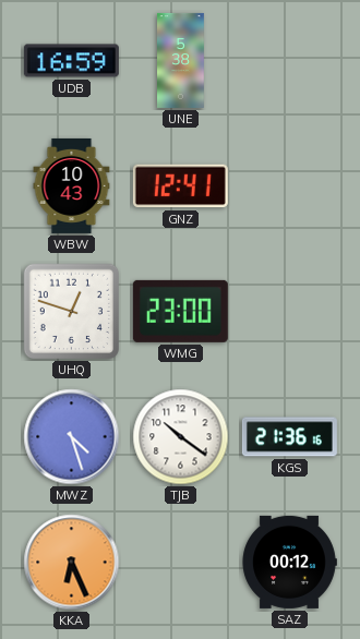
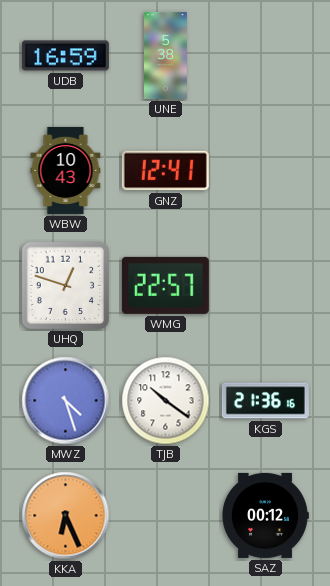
WMG: 23:00 -> 22:57 (165, 285)
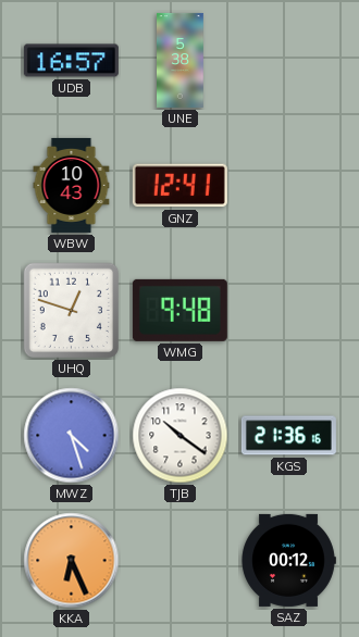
UDB: 16:59 -> 16:57 (71, 61)
WMG: 22:57 -> 9:48 (179, 310)
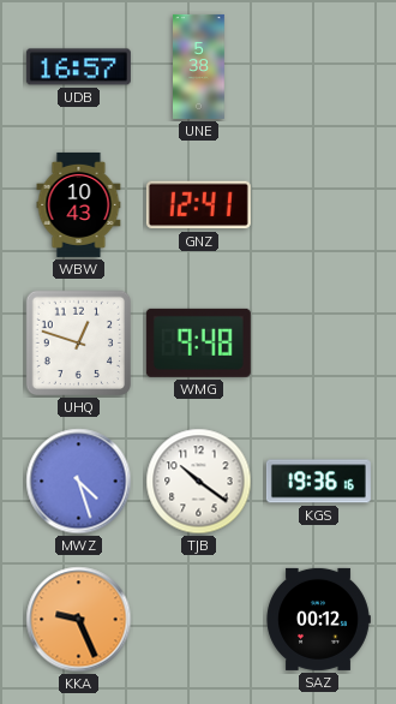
KGS: 21:36 -> 19:36 (318, 482)
KKA: 6:26 -> 9:26 (79, 620)
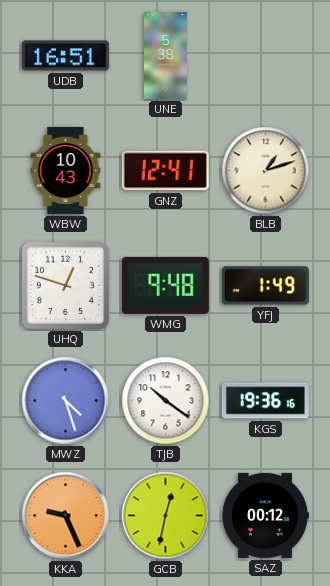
UDB: 16:57 -> 16:51 (65, 56)
BLB: none -> 1:12 (266, 171)
YFJ: none -> 1:49 (265, 286)
GCB: none -> 12:32 (166, 516)
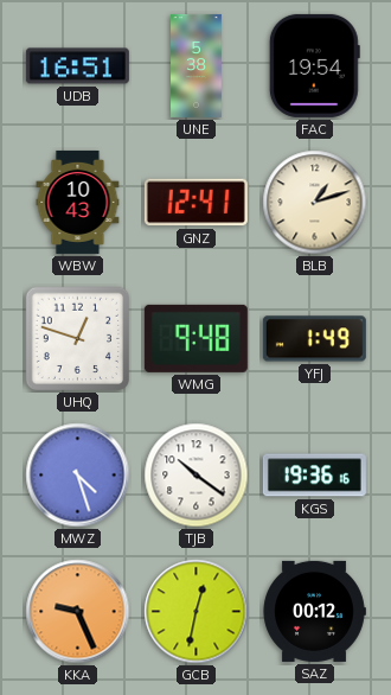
FAC: none -> 19:54 (314, 65)
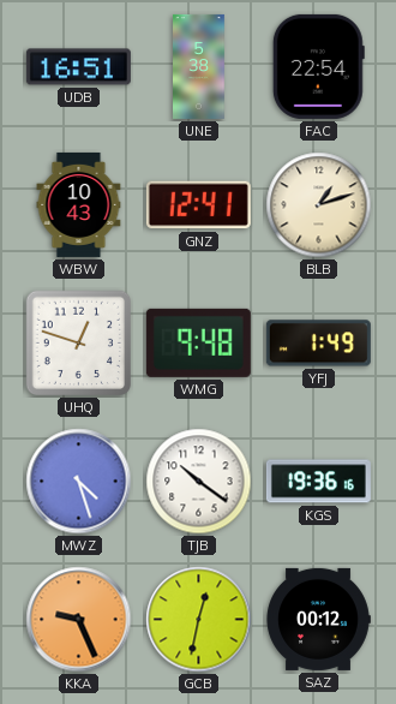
FAC: 19:54 -> 22:54 (318, 66)
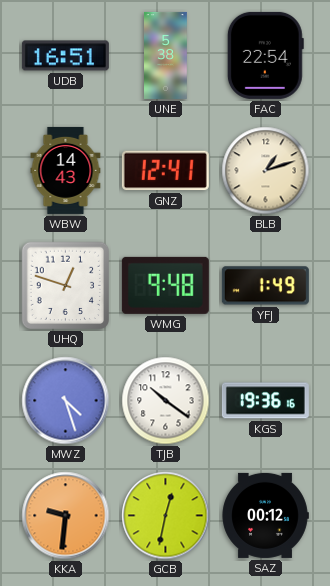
WBW: 10:43 -> 14:43 (66, 170)
KKA: 9:26 -> 9:31 (66, 516)
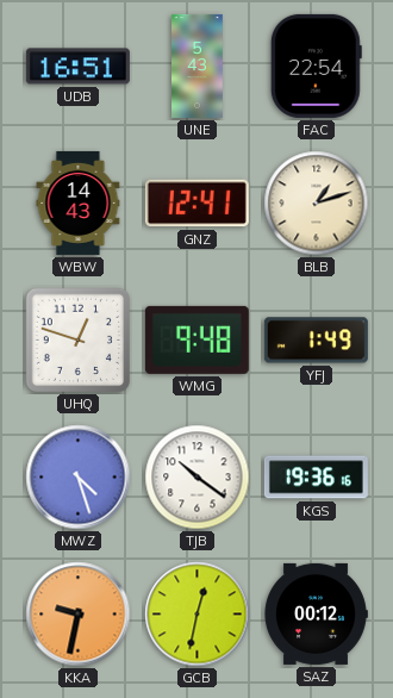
UNE: 5:38 -> 5:43 (198, 66)
KKA: 9:31 -> 9:32 (79, 615)
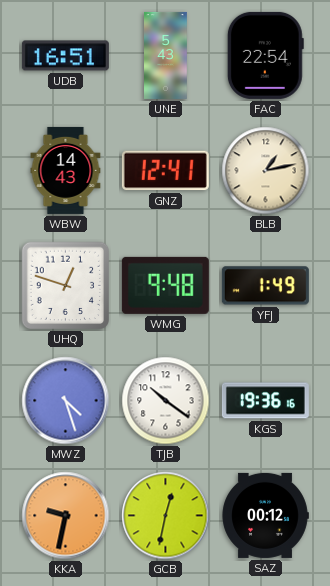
BLB: 1:12 -> 1:13 (266, 171)
